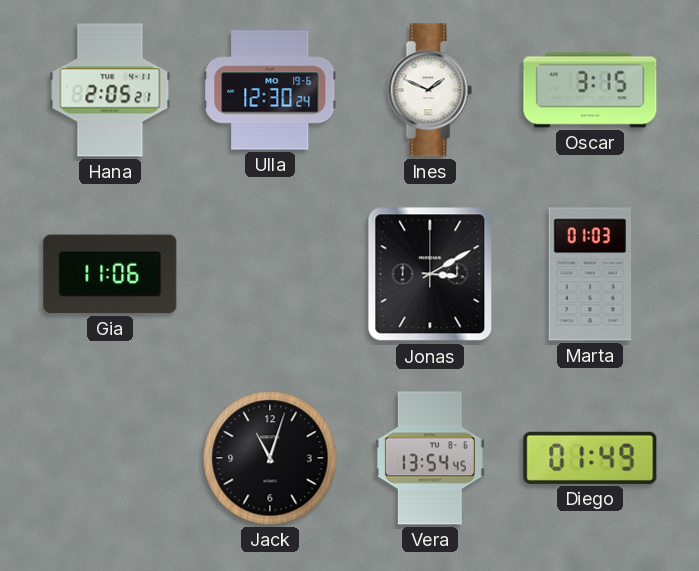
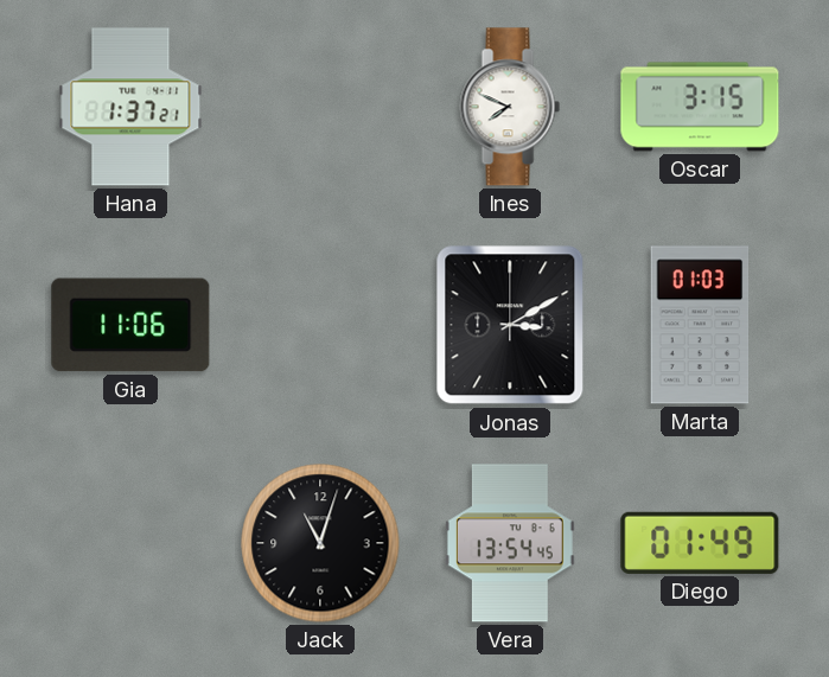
Hana: 2:05 -> 1:37 (130, 107)
Ulla: 12:30 -> none (270, 90)
Ines: 1:49 -> 7:49 (510, 107)
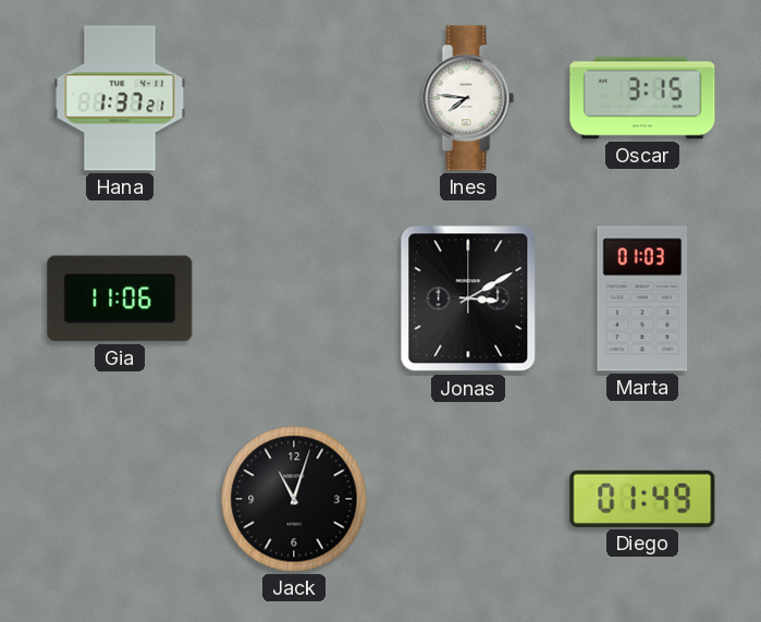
Ines: 7:49 -> 7:46 (468, 98)
Vera: 13:54 -> none (510, 543)
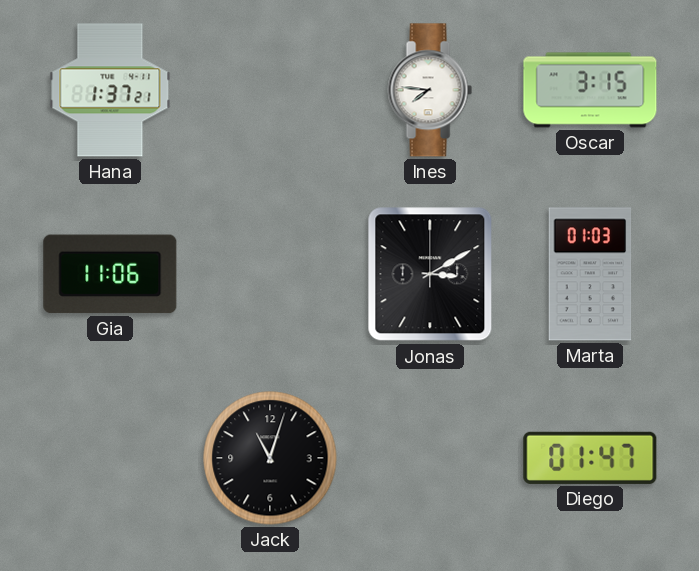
Diego: 01:49 -> 01:47 (590, 458)
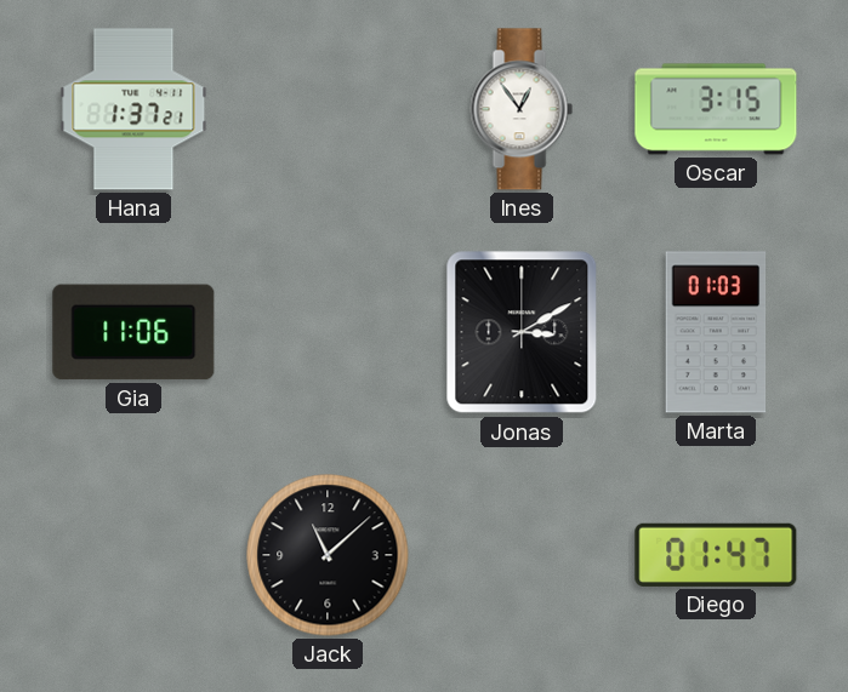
Ines: 7:46 -> 12:54 (522, 109)
Jack: 11:03 -> 11:08 (328, 555)
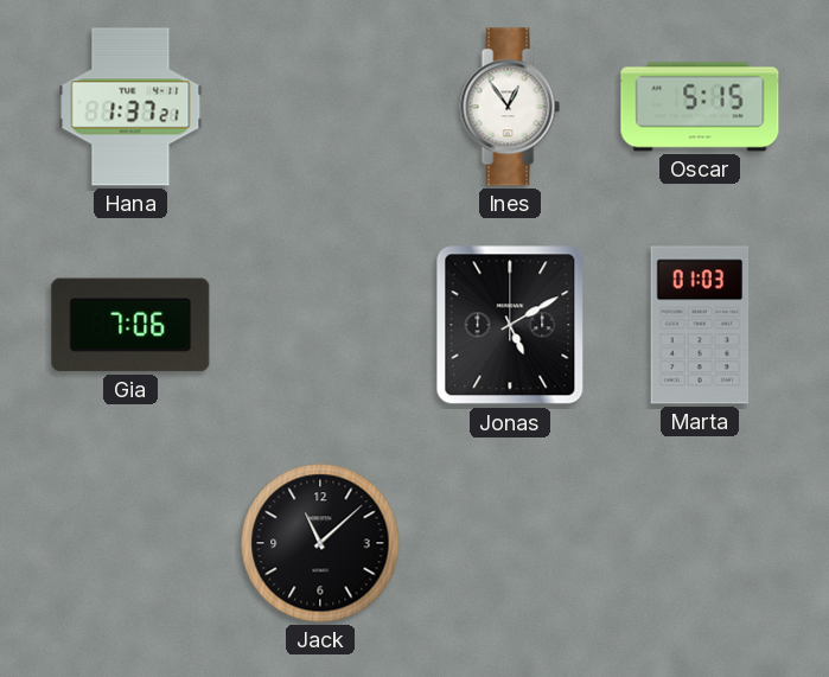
Oscar: 3:15 -> 5:15 (700, 107)
Gia: 11:06 -> 7:06 (130, 325)
Jonas: 3:10 -> 5:10 (510, 325)
Diego: 01:47 -> none (716, 555)
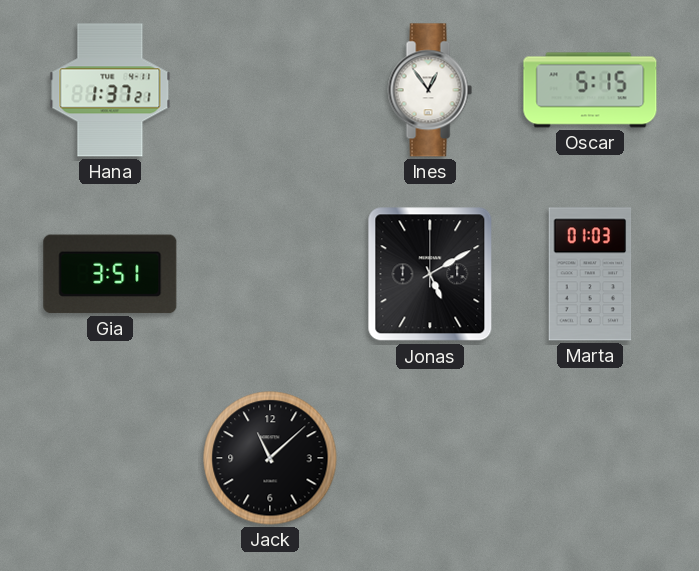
Gia: 7:06 -> 3:51 (110, 274)
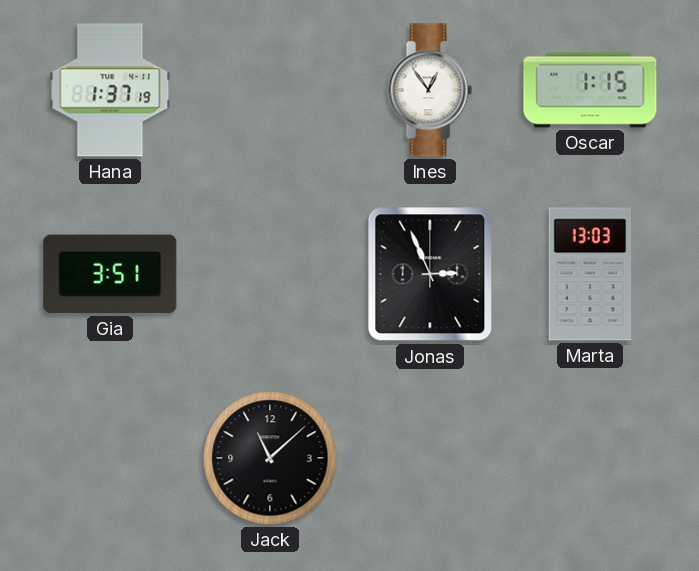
Hana: 1:37:21 -> 1:37:19 (110, 90)
Oscar: 5:15 -> 1:15 (590, 90)
Jonas: 5:10 -> 2:56 (430, 274)
Marta: 01:03 -> 13:03 (590, 274)
